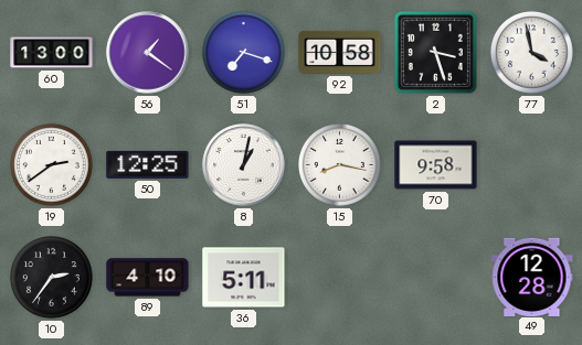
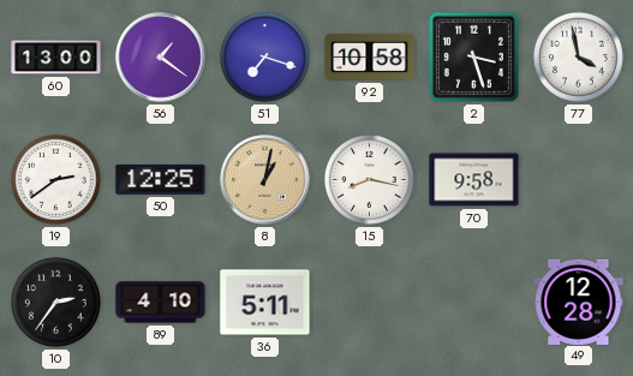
8 dial: white -> champagne (265, 180)
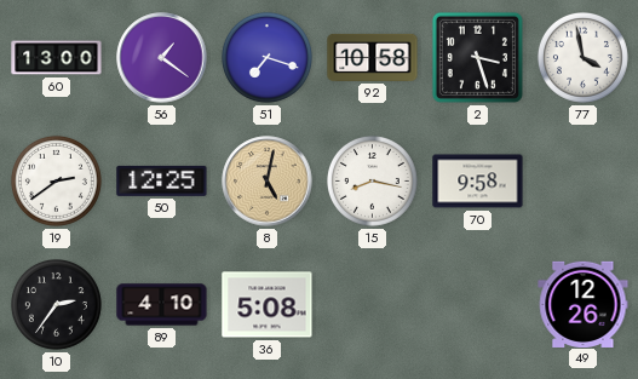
8: 1:02 -> 5:02 (268, 182)
36: 5:11 -> 5:08 (268, 305)
49: 12:28 -> 12:26 (584, 304)
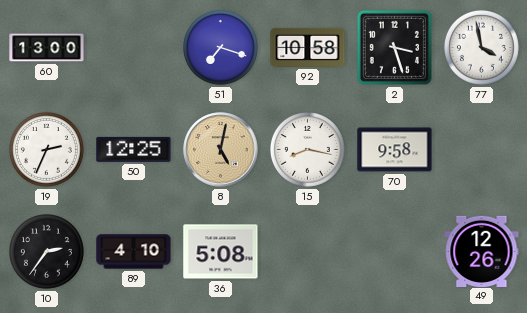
56: 1:21 -> none (162, 58)
19: 2:39 -> 2:34 (46, 149)
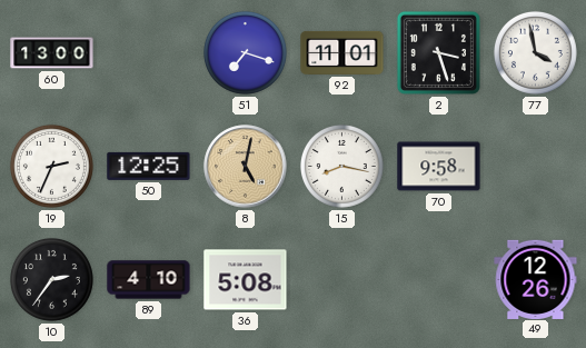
92: 10:58 -> 11:01 (342, 52)
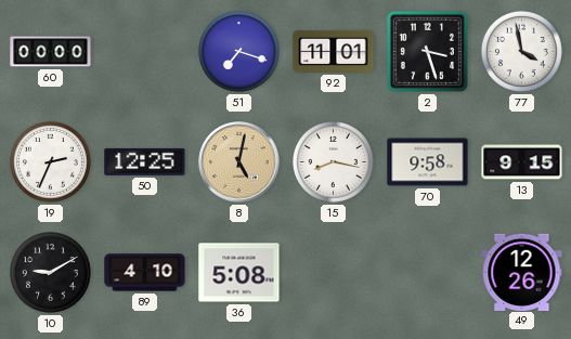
60: 13:00 -> 00:00 (51, 52)
13: none -> 9:15 (522, 162)
10: 2:36 -> 9:10 (50, 272)
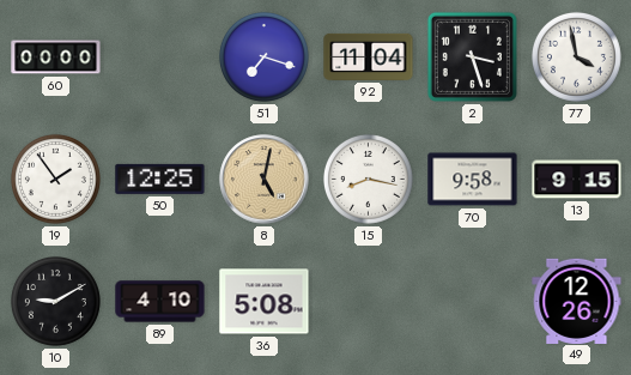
92: 11:01 -> 11:04 (369, 56)
19: 2:34 -> 1:54 (55, 179)
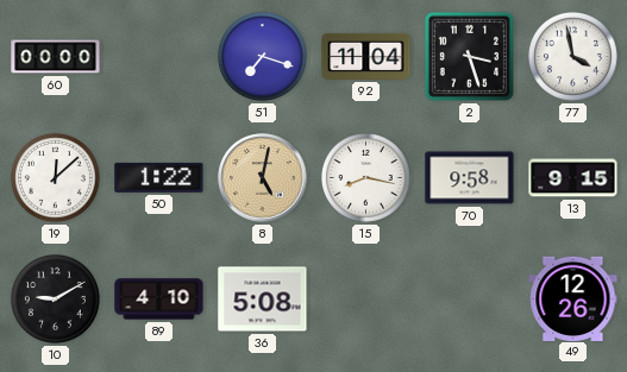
19: 1:54 -> 12:08 (55, 177)
50: 12:25 -> 1:22 (159, 177)
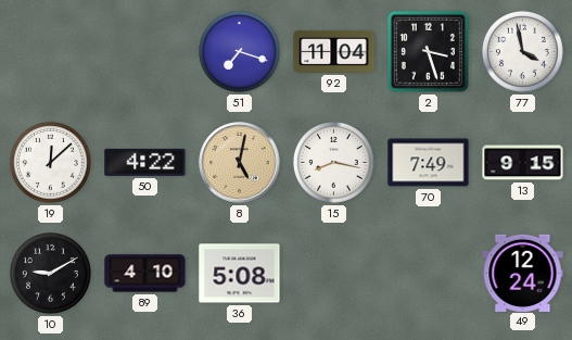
60: 00:00 -> none (56, 57)
50: 1:22 -> 4:22 (145, 162)
70: 9:58 -> 7:49 (429, 163)
49: 12:26 -> 12:24 (523, 273)
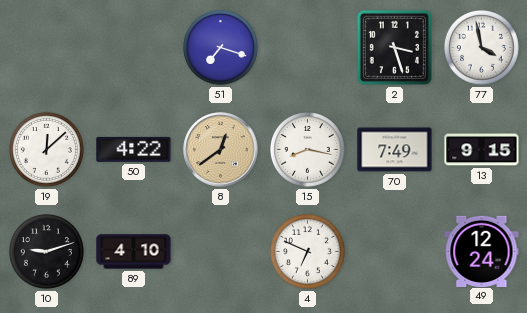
92: 11:04 -> none (334, 51)
8: 5:02 -> 12:39 (221, 150)
10: 9:10 -> 9:12 (46, 251)
36: 5:08 -> none (240, 274)
4: none -> 6:49 (307, 251)
